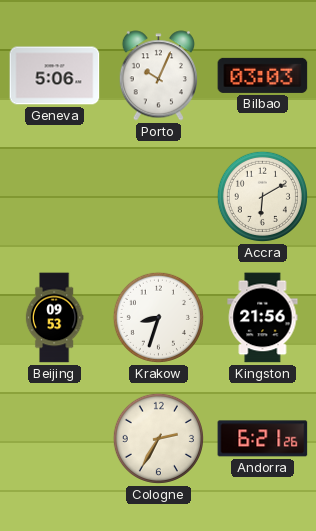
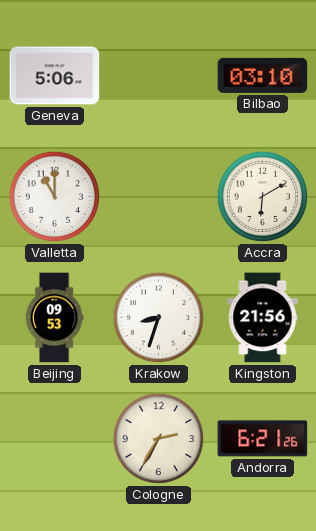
Porto: 10:04 -> none (158, 76)
Bilbao: 03:03 -> 03:10 (263, 75)
Valletta: none -> 11:00 (54, 196)
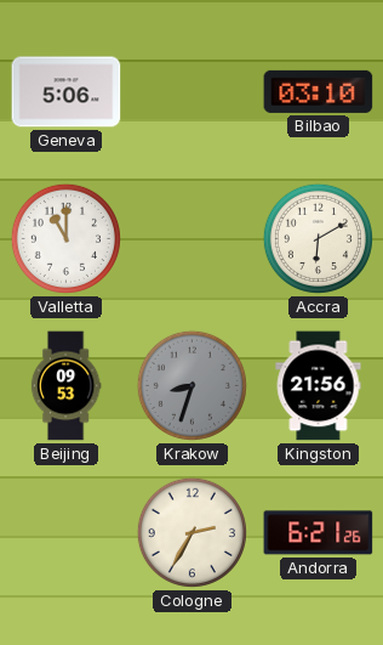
Krakow dial: white -> grey (191, 385)
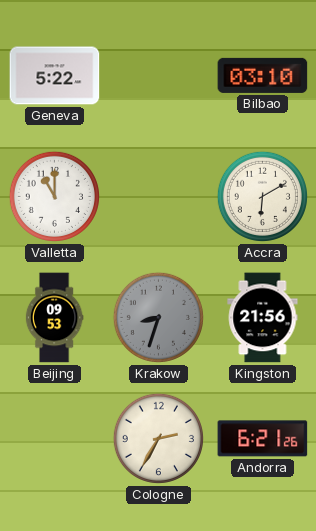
Geneva: 5:06 -> 5:22 (55, 76)
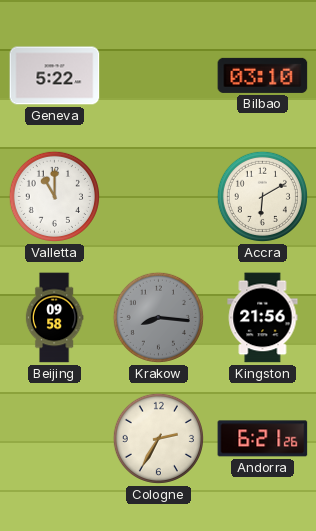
Beijing: 09:53 -> 09:58 (54, 318)
Krakow: 8:33 -> 8:16 (158, 317)
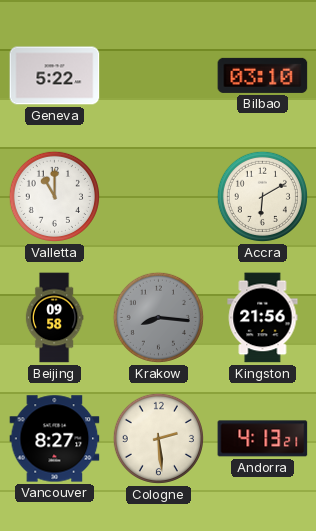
Vancouver: none -> 8:27 (55, 439)
Cologne: 2:35 -> 2:29 (158, 438)
Andorra: 6:21 -> 4:13 (263, 439)
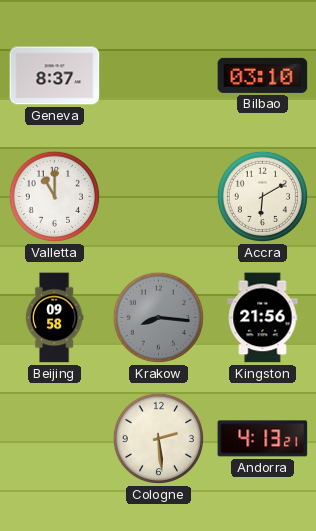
Geneva: 5:22 -> 8:37 (55, 76)
Vancouver: 8:27 -> none (55, 439)
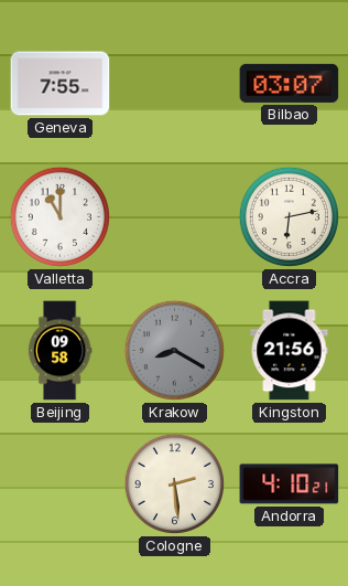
Geneva: 8:37 -> 7:55 (61, 84)
Bilbao: 03:10 -> 03:07 (290, 83)
Accra: 6:10 -> 6:13 (289, 216)
Krakow: 8:16 -> 8:20 (174, 350)
Andorra: 4:13 -> 4:10 (290, 484)
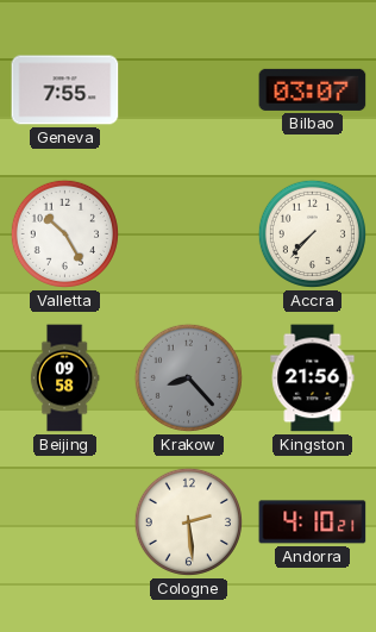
Valletta: 11:00 -> 10:25 (64, 233)
Accra: 6:13 -> 7:37 (312, 233)
Krakow: 8:20 -> 8:23 (188, 377)
